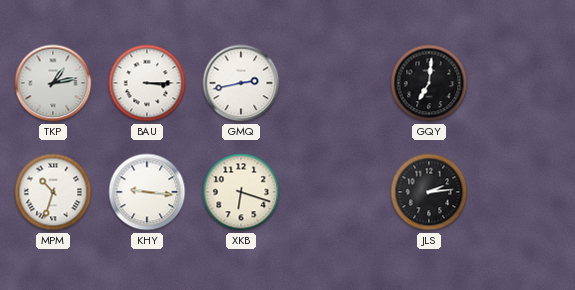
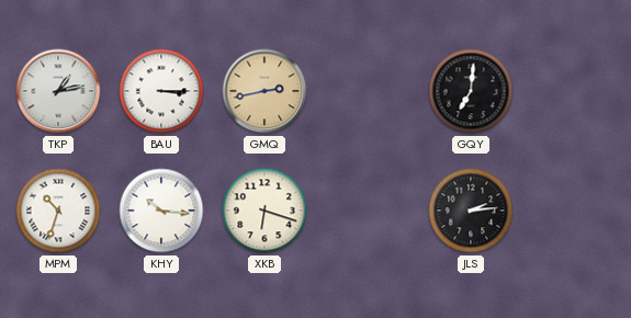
GMQ dial: white -> champagne (264, 91)
KHY: 9:16 -> 10:16 (161, 211)
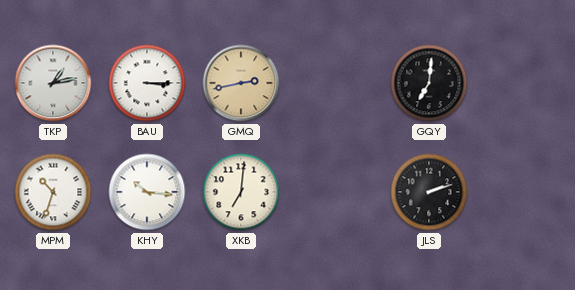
XKB: 6:18 -> 7:01 (241, 192)
JLS: 2:14 -> 2:12 (429, 192)
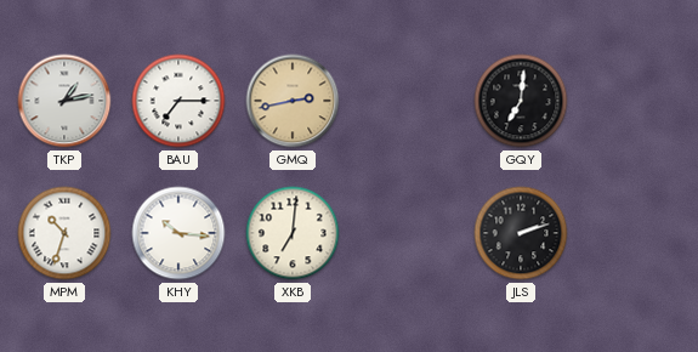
BAU: 3:15 -> 7:15 (178, 101)
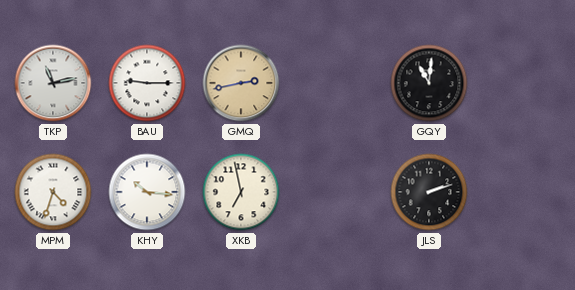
TKP: 1:13 -> 11:13 (53, 83)
BAU: 7:15 -> 9:15 (147, 83)
GQY: 7:01 -> 11:01 (429, 83)
MPM: 10:33 -> 4:33 (53, 192)
XKB: 7:01 -> 6:58 (241, 192)
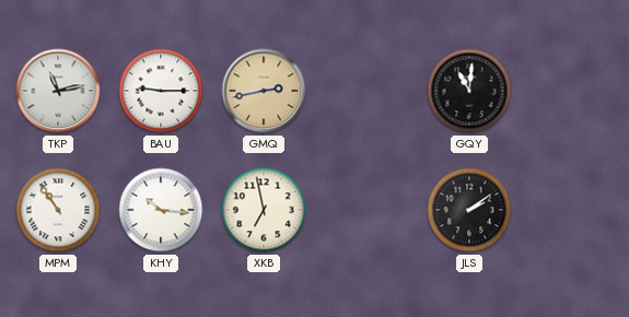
MPM: 4:33 -> 10:54 (58, 210)
JLS: 2:12 -> 2:09 (469, 210)
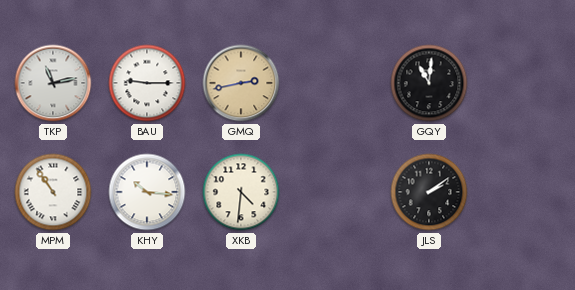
XKB: 6:58 -> 4:31 (241, 192)
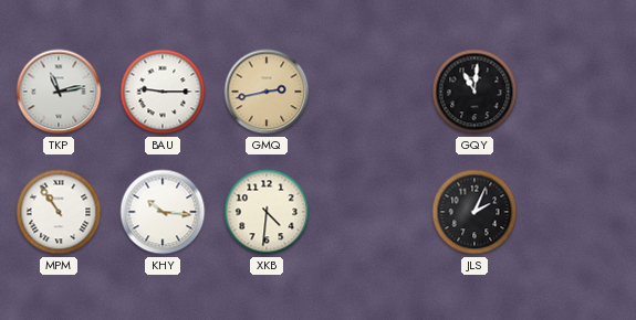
JLS: 2:09 -> 2:04 (475, 212)
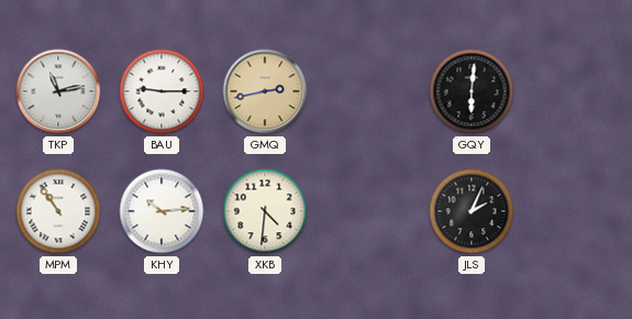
GQY: 11:01 -> 6:01 (472, 91)
KHY: 10:16 -> 10:14 (162, 211)
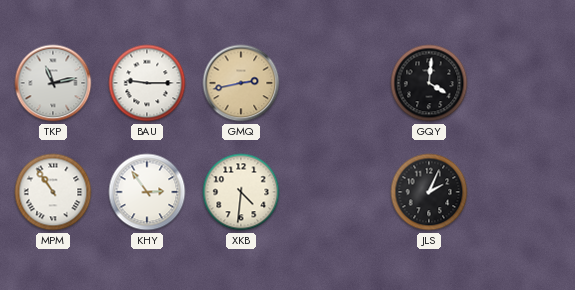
GQY: 6:01 -> 4:01 (429, 83)
KHY: 10:14 -> 2:54 (147, 192)
